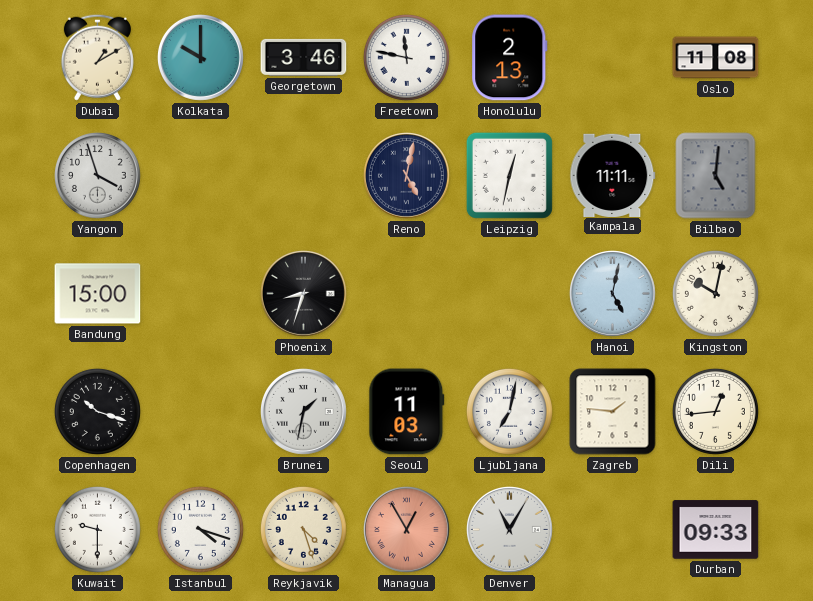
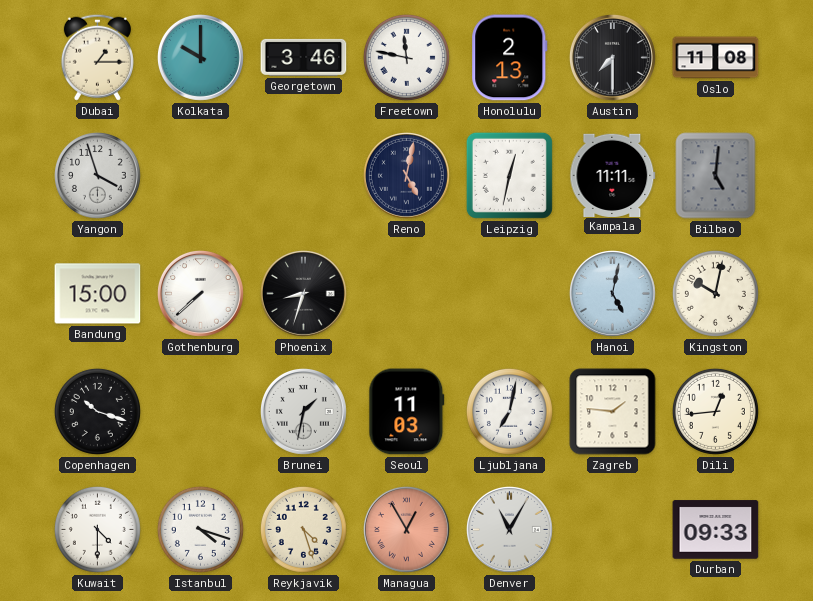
Dubai: 1:10 -> 1:15 (97, 57)
Austin: none -> 7:30 (612, 57)
Gothenburg: none -> 7:38 (200, 293)
Kuwait: 9:30 -> 4:30 (97, 529)
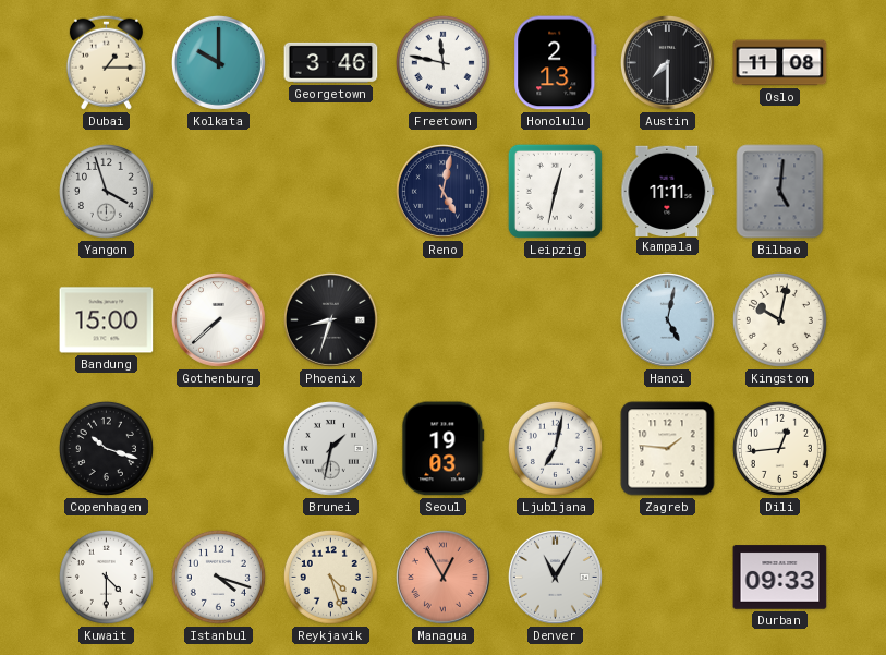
Seoul: 11:03 -> 19:03 (444, 449)
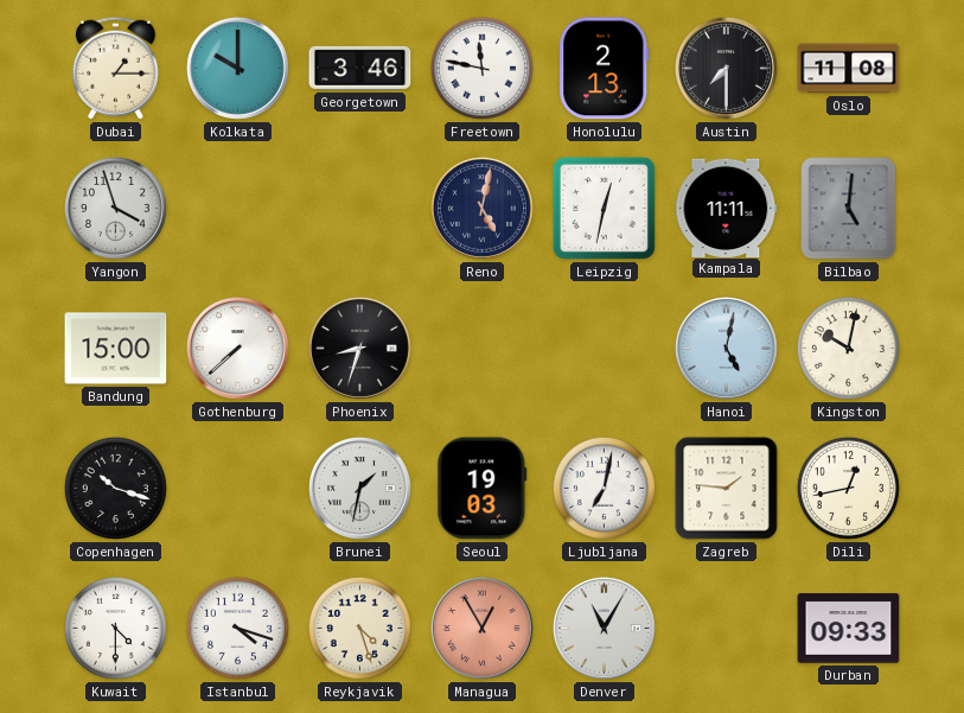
Dili: 12:44 -> 12:43 (848, 488)
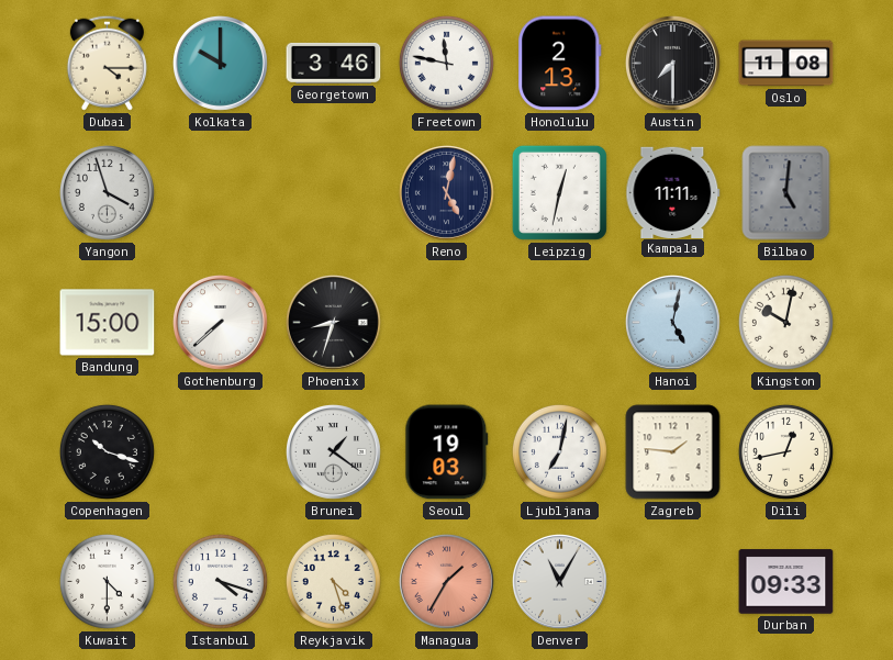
Dubai: 1:15 -> 4:15 (107, 63)
Brunei: 1:32 -> 1:21 (333, 451)
Managua: 12:55 -> 1:35 (446, 581)
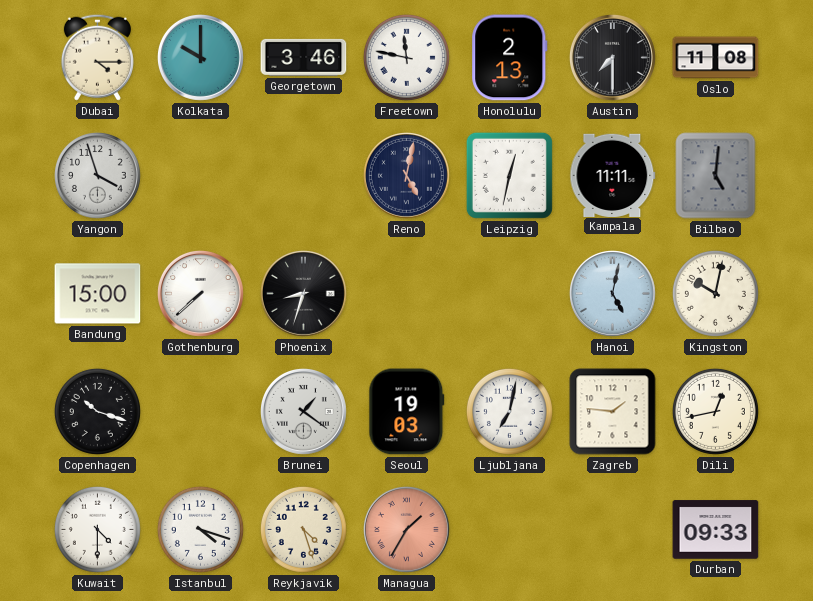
Denver: 11:05 -> none (559, 581)
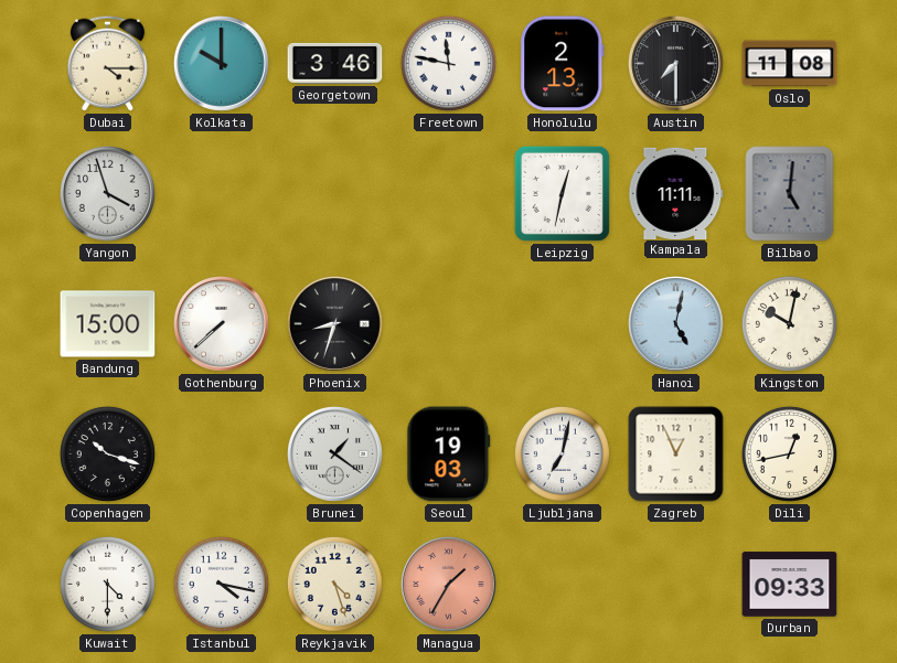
Reno: 5:02 -> none (406, 175)
Zagreb: 1:46 -> 12:56 (676, 455)
Istanbul: 4:18 -> 4:17 (221, 584)
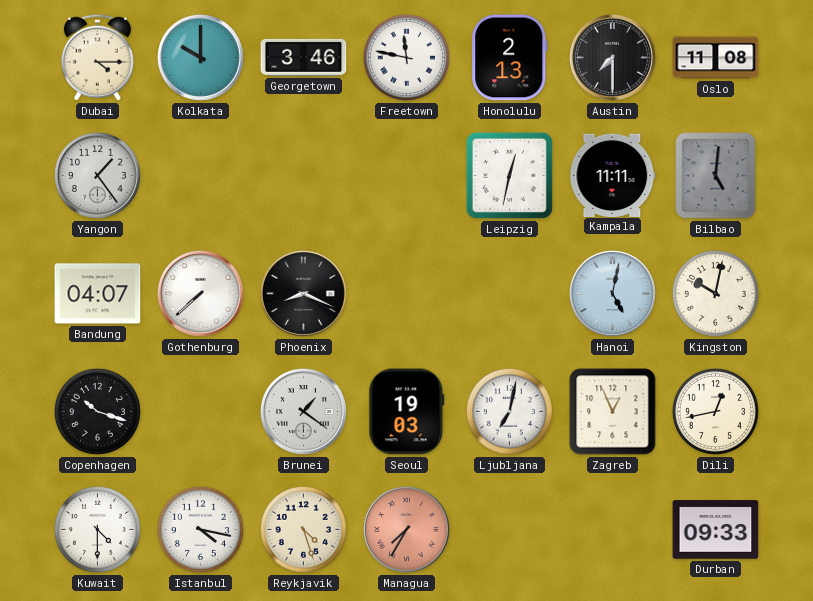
Yangon: 3:57 -> 1:24 (97, 175)
Bandung: 15:00 -> 04:07 (98, 294)
Phoenix: 8:33 -> 8:19 (303, 293)
Managua: 1:35 -> 7:35 (406, 529)
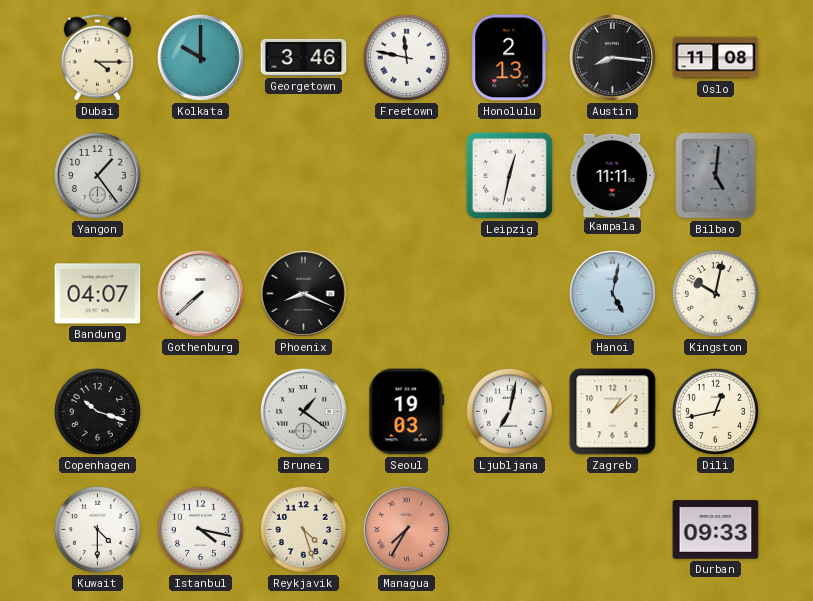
Austin: 7:30 -> 8:16 (612, 57)
Zagreb: 12:56 -> 1:08 (613, 412)
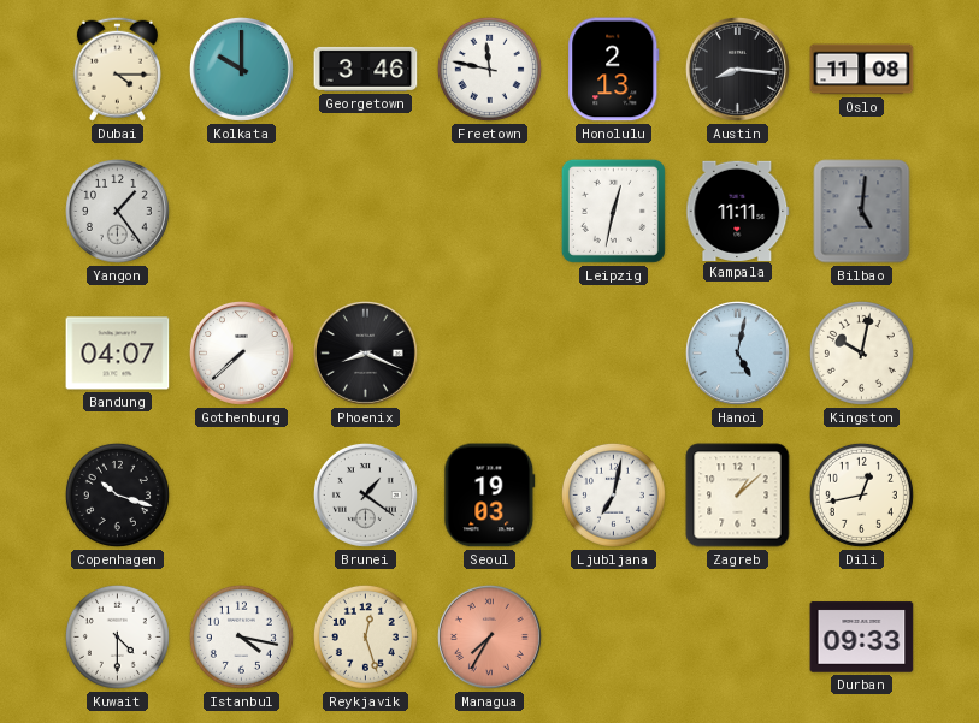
Reykjavik: 4:27 -> 12:27 (365, 636)
